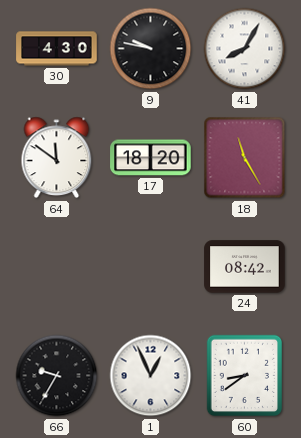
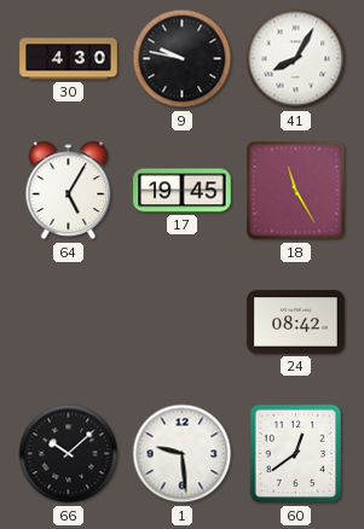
64: 11:51 -> 5:05 (69, 191)
17: 18:20 -> 19:45 (183, 191)
66: 9:35 -> 10:08 (69, 454)
1: 12:56 -> 9:29 (183, 454)
60: 8:39 -> 12:39 (296, 454)
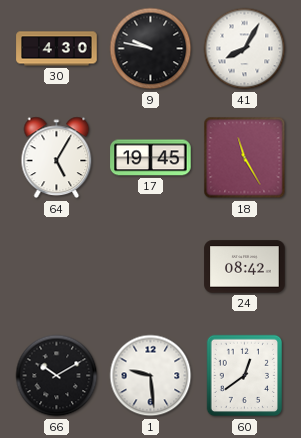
66: 10:08 -> 10:10 (57, 376)
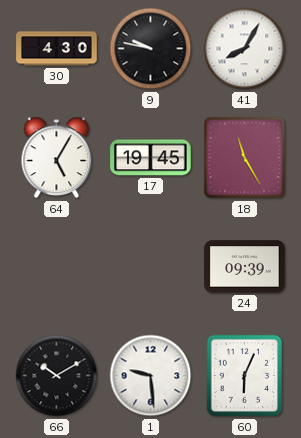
24: 08:42 -> 09:39 (245, 267)
60: 12:39 -> 6:04 (245, 376)
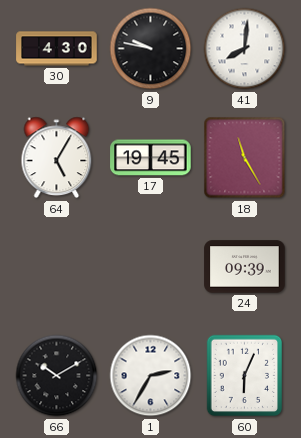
41: 8:05 -> 8:01 (245, 49)
1: 9:29 -> 2:35 (151, 376)
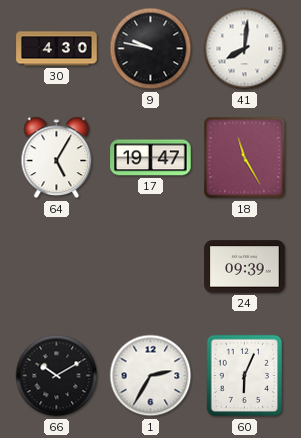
17: 19:45 -> 19:47 (151, 158)
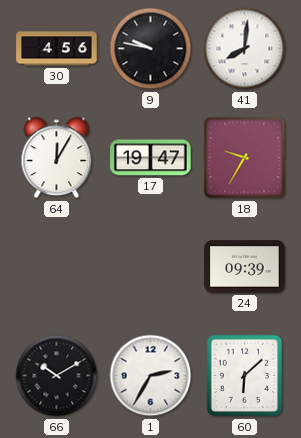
30: 4:30 -> 4:56 (57, 49)
64: 5:05 -> 12:05 (57, 158)
18: 11:25 -> 9:35 (245, 158)
60: 6:04 -> 6:08 (245, 376)
